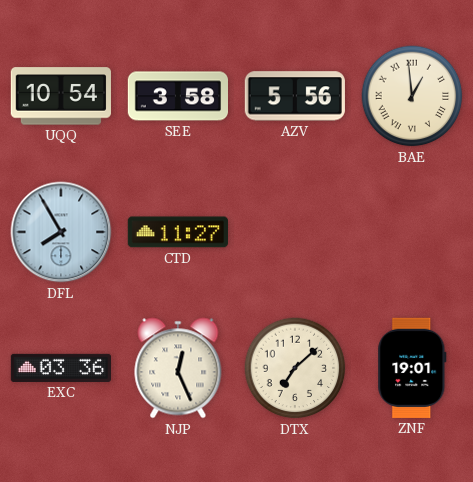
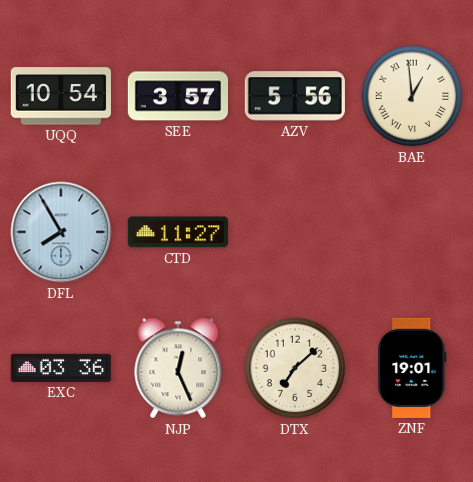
SEE: 3:58 -> 3:57 (177, 96)
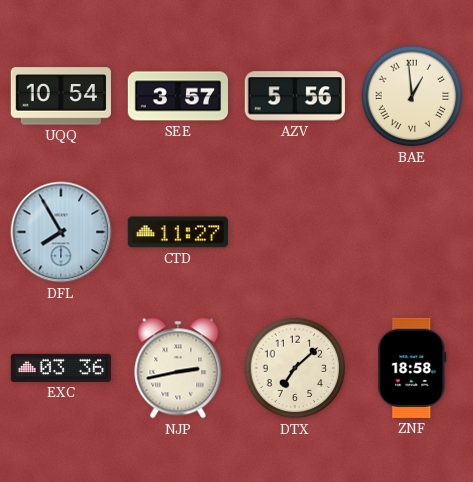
NJP: 12:26 -> 2:43 (178, 368)
ZNF: 19:01 -> 18:58 (412, 368)
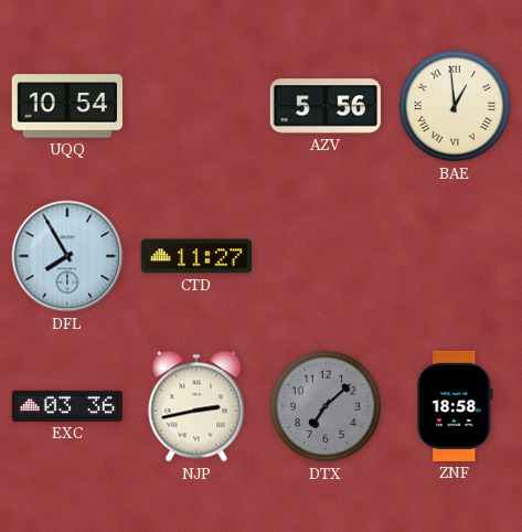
SEE: 3:57 -> none (177, 96)
DTX dial: cream -> grey (326, 406)
